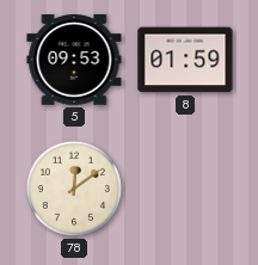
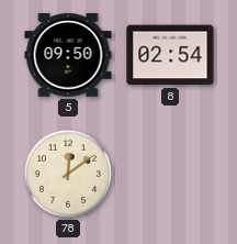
5: 09:53 -> 09:50 (68, 56)
8: 01:59 -> 02:54 (170, 55)
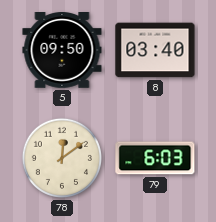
8: 02:54 -> 03:40 (155, 50)
79: none -> 6:03 (155, 158)
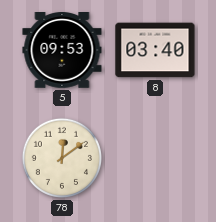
5: 09:50 -> 09:53 (62, 51)
79: 6:03 -> none (155, 158)
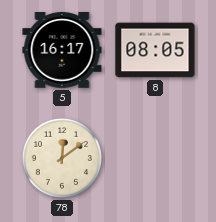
5: 09:53 -> 16:17 (62, 51)
8: 03:40 -> 08:05 (155, 50)
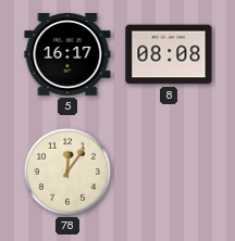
8: 08:05 -> 08:08 (169, 54)
78: 12:09 -> 12:06 (67, 172)
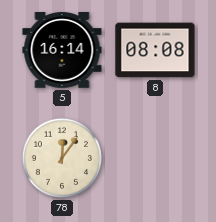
5: 16:17 -> 16:14 (62, 51)
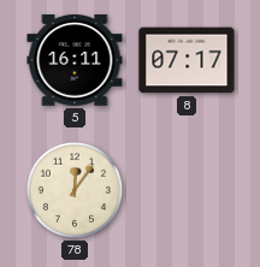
5: 16:14 -> 16:11 (75, 61)
8: 08:08 -> 07:17 (187, 60)
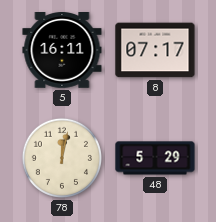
78: 12:06 -> 12:02 (62, 158)
48: none -> 5:29 (155, 158)
